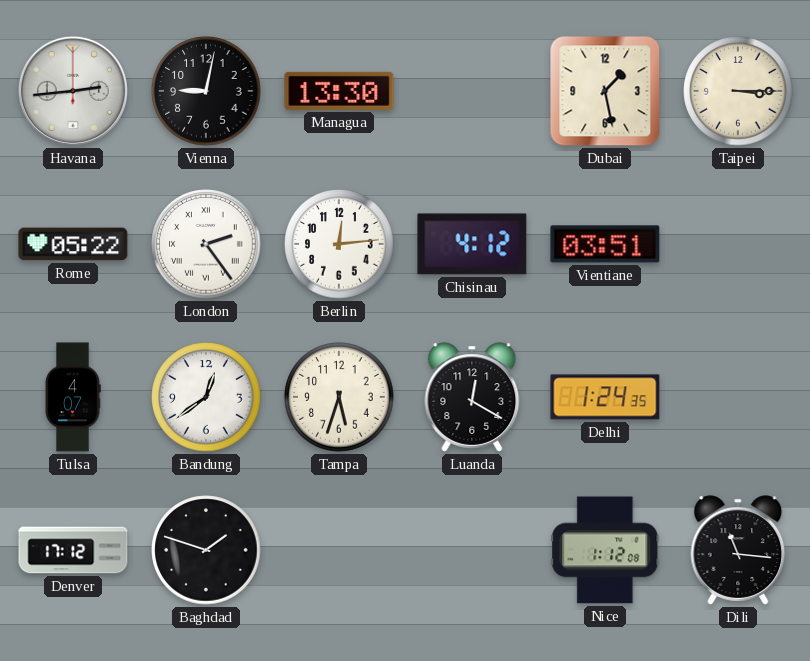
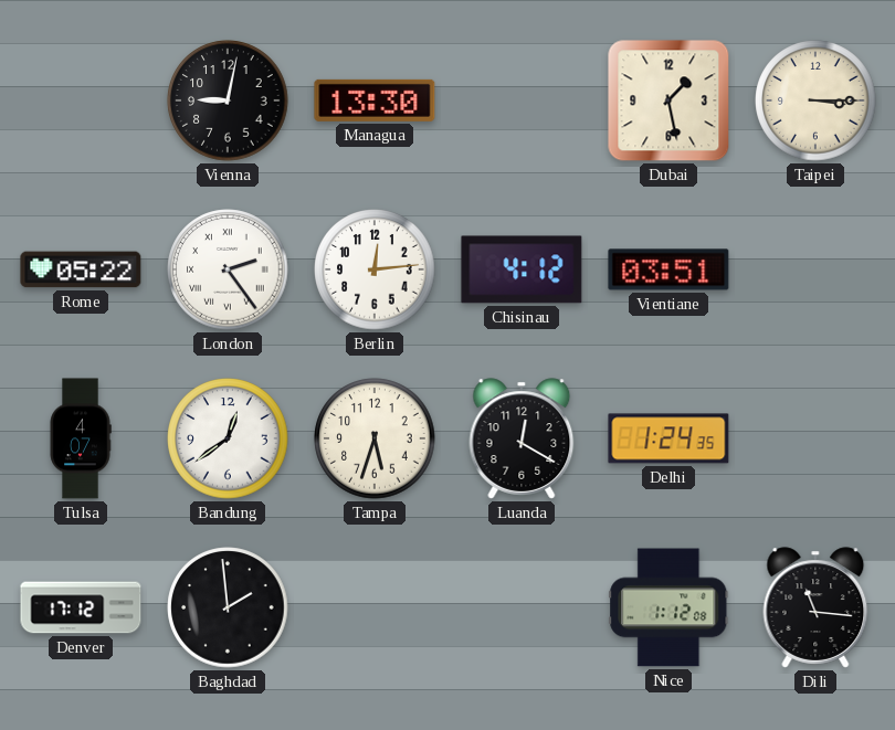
Havana: 2:44 -> none (73, 91)
Baghdad: 1:48 -> 1:59 (228, 607)
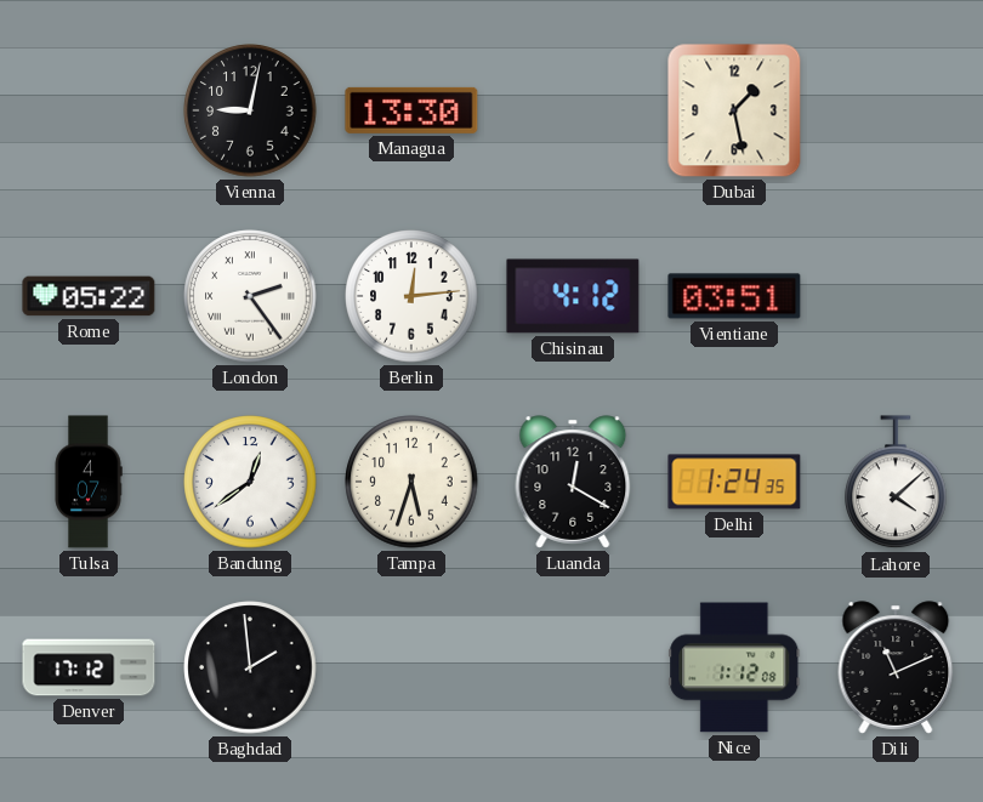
Taipei: 3:15 -> none (815, 100)
Lahore: none -> 4:08 (897, 483)
Dili: 11:16 -> 11:11 (896, 667)
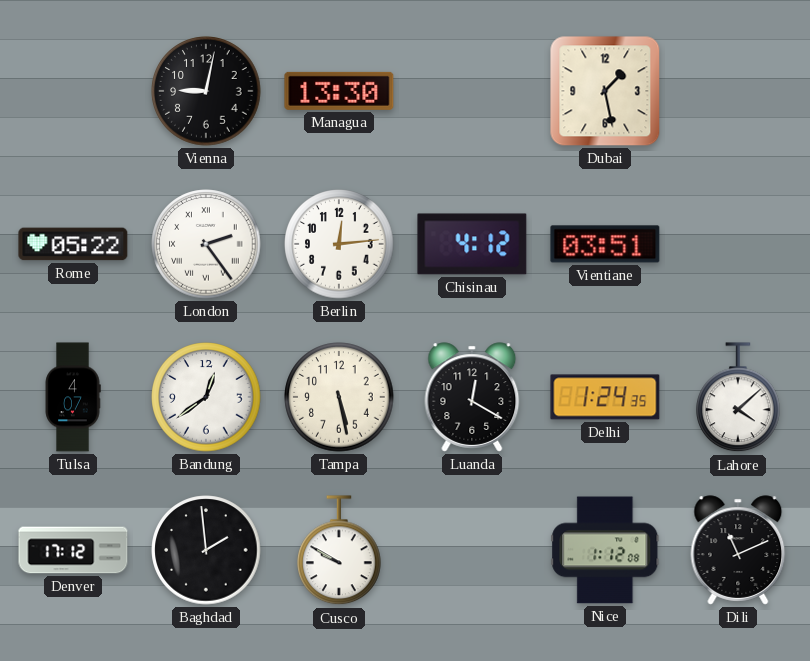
Tampa: 5:33 -> 5:28 (339, 397)
Cusco: none -> 9:50 (340, 551)
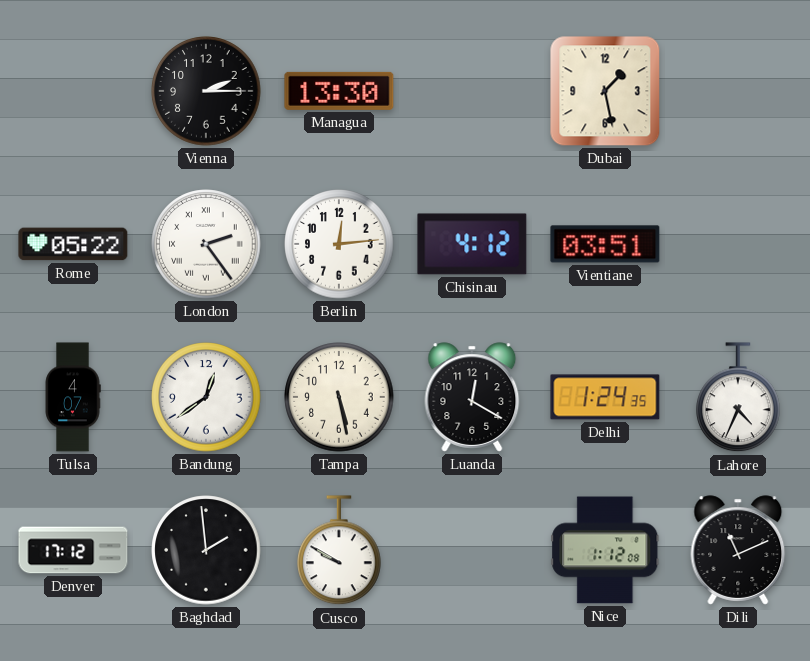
Vienna: 9:02 -> 2:15 (206, 91)
Lahore: 4:08 -> 4:34 (739, 398)
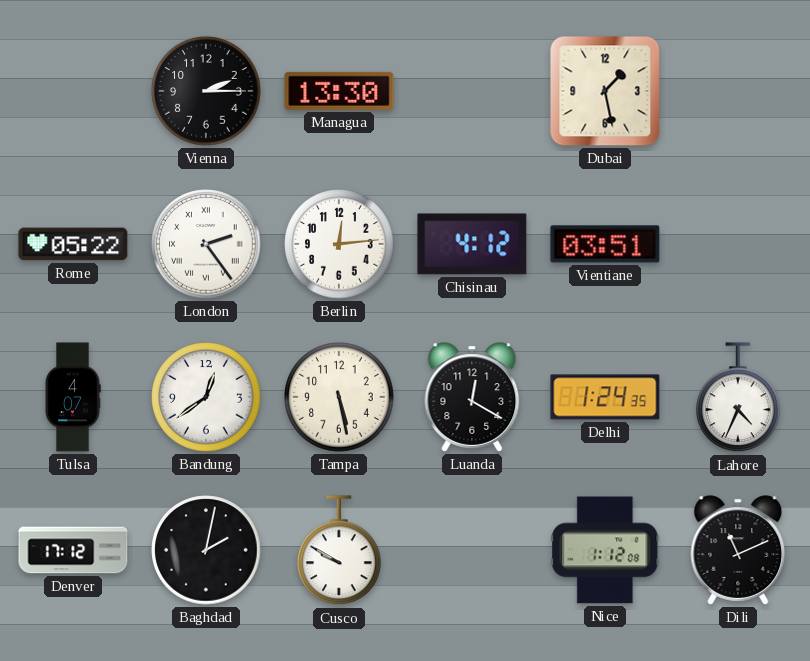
Baghdad: 1:59 -> 2:02 (206, 550)
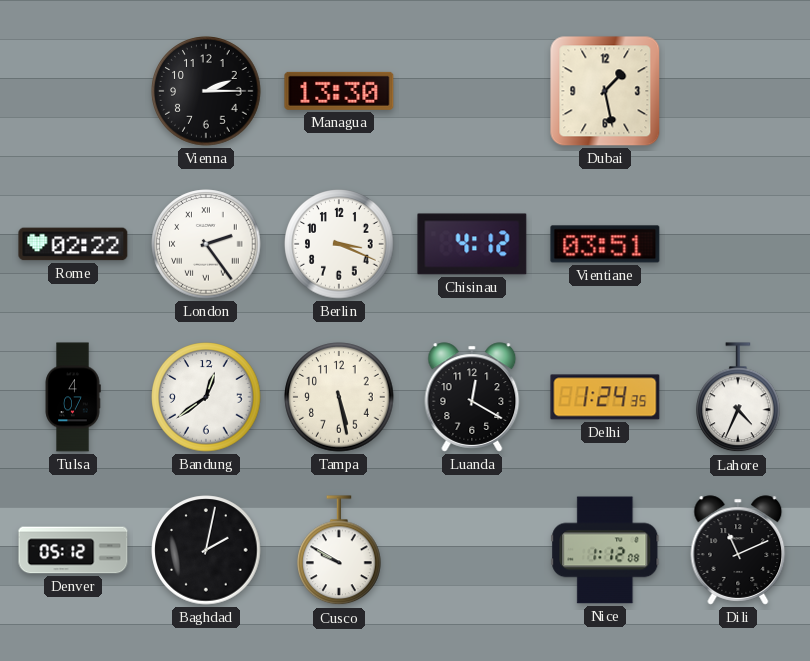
Rome: 05:22 -> 02:22 (73, 244)
Berlin: 12:14 -> 3:19 (339, 244)
Denver: 17:12 -> 05:12 (73, 550)
